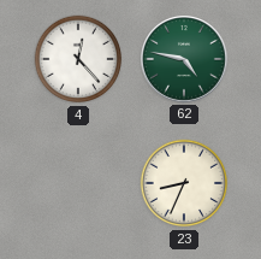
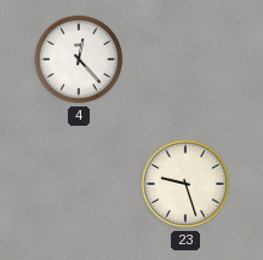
62: 4:47 -> none (185, 60)
23: 8:34 -> 9:27 (185, 184)
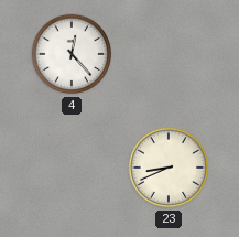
23: 9:27 -> 8:41 (169, 168)
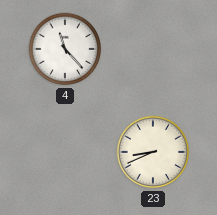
4: 12:23 -> 11:23 (65, 49)
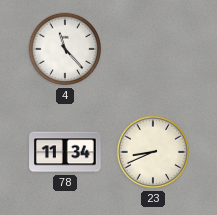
78: none -> 11:34 (65, 152)
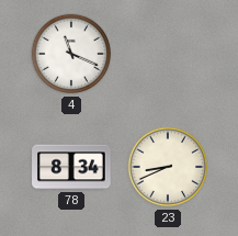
4: 11:23 -> 11:19 (71, 54)
78: 11:34 -> 8:34 (71, 167)
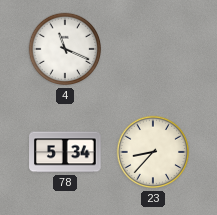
78: 8:34 -> 5:34 (65, 152)
23: 8:41 -> 8:37 (153, 152)
